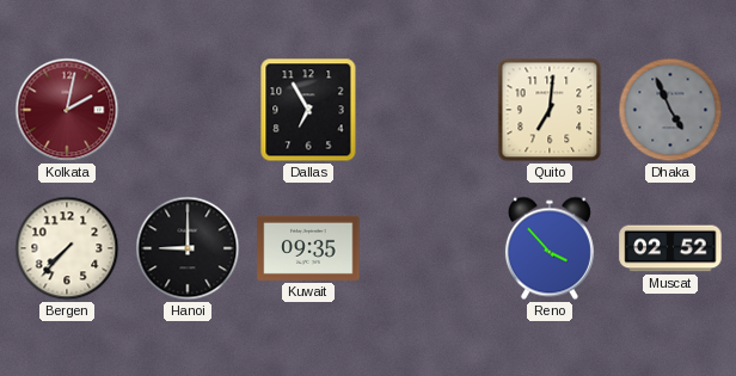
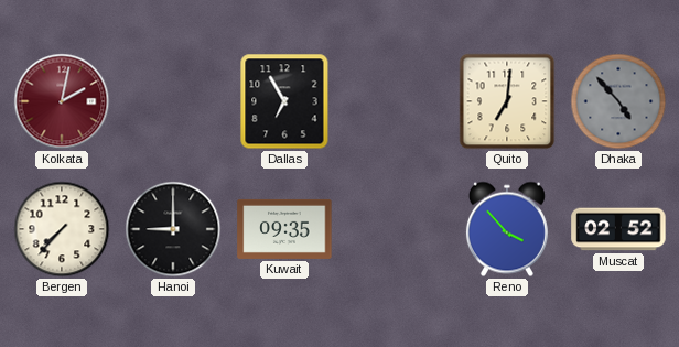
Dhaka: 4:56 -> 4:53 (618, 101)
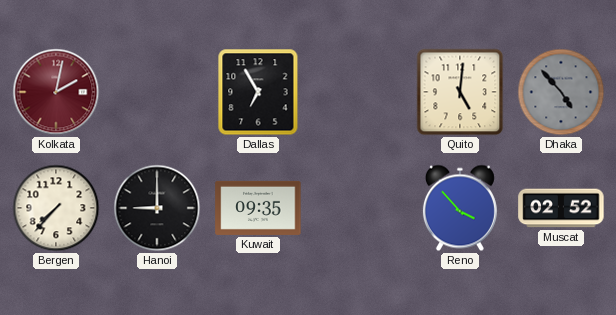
Quito: 7:01 -> 5:01 (460, 92)
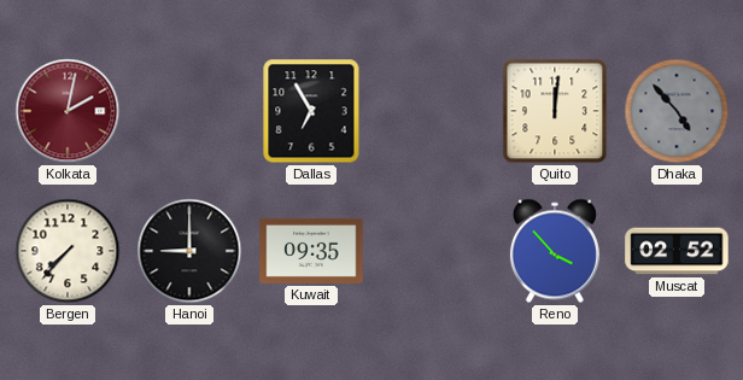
Quito: 5:01 -> 12:01 (555, 111)
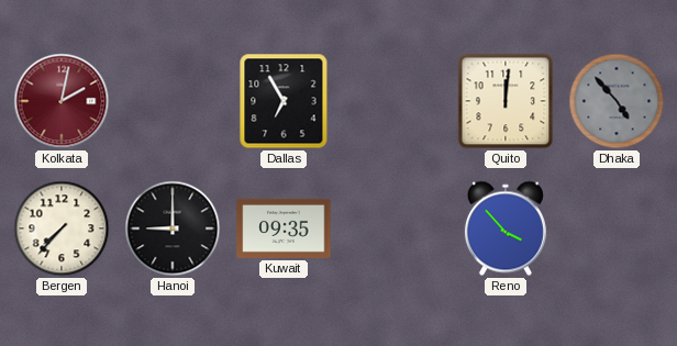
Muscat: 02:52 -> none (677, 251)
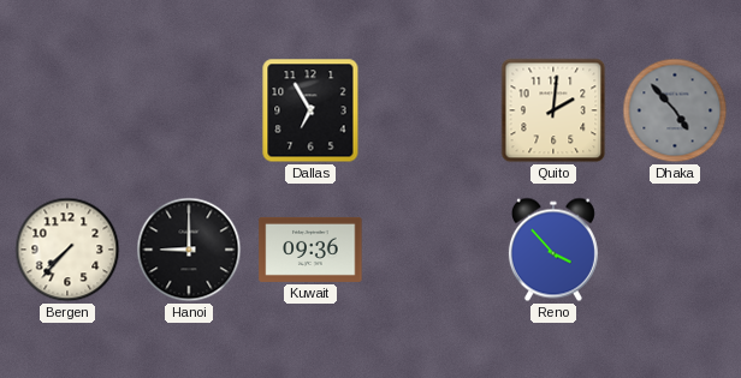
Kolkata: 2:02 -> none (62, 101)
Quito: 12:01 -> 2:01 (553, 110)
Kuwait: 09:35 -> 09:36 (310, 250)
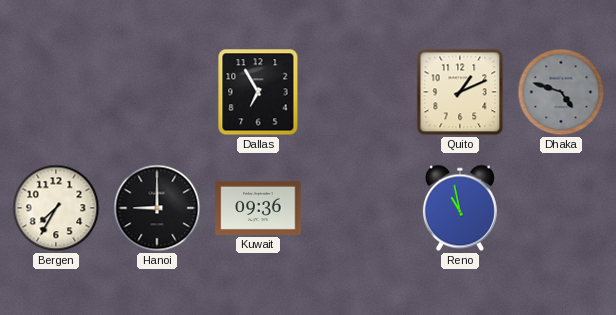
Quito: 2:01 -> 1:11 (460, 92)
Dhaka: 4:53 -> 4:48 (561, 92)
Bergen: 7:37 -> 7:35 (56, 208)
Reno: 3:53 -> 10:58 (460, 208)
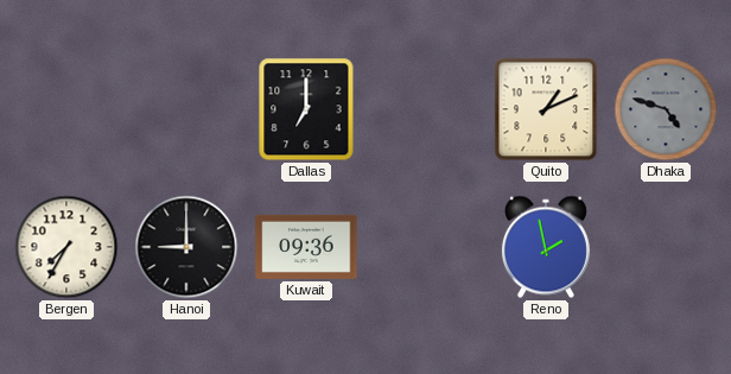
Dallas: 6:55 -> 7:00 (306, 109)
Reno: 10:58 -> 1:58 (546, 247)
